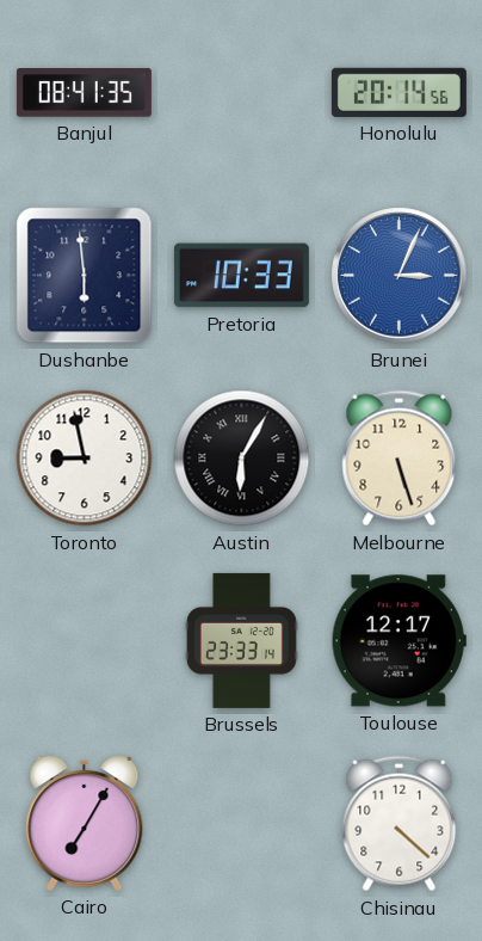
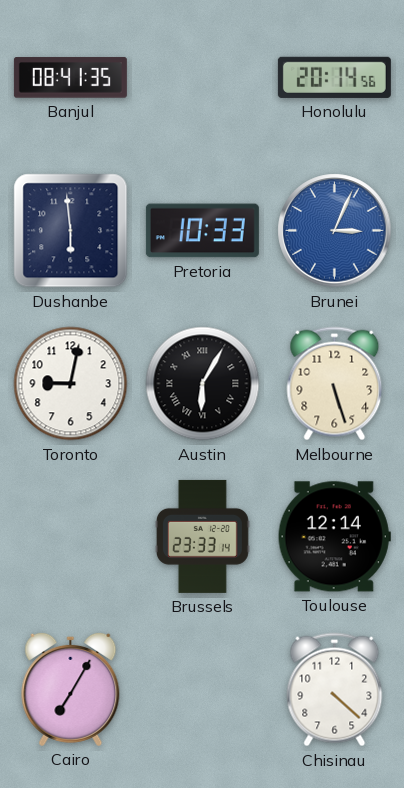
Toronto: 8:58 -> 9:02 (71, 384)
Toulouse: 12:17 -> 12:14 (334, 537)
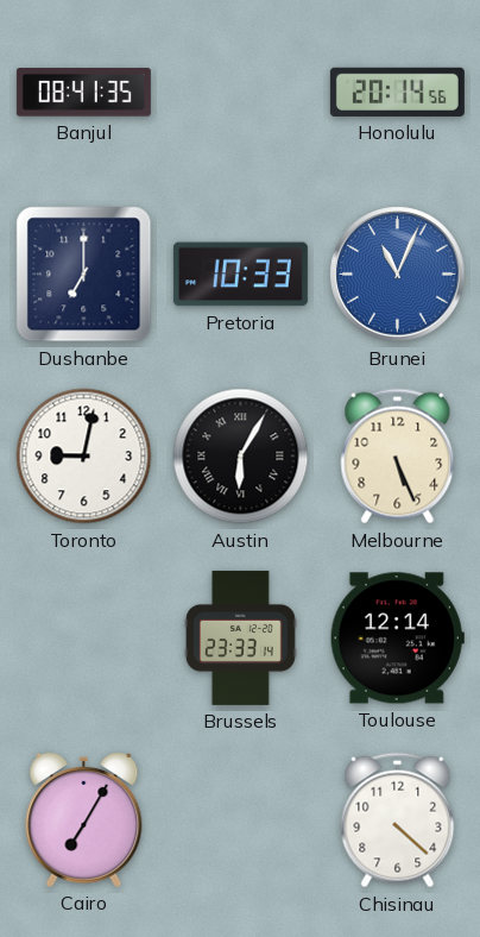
Dushanbe: 5:59 -> 7:00 (84, 275)
Brunei: 3:04 -> 11:04 (398, 275)
Melbourne: 5:27 -> 5:26 (398, 457)
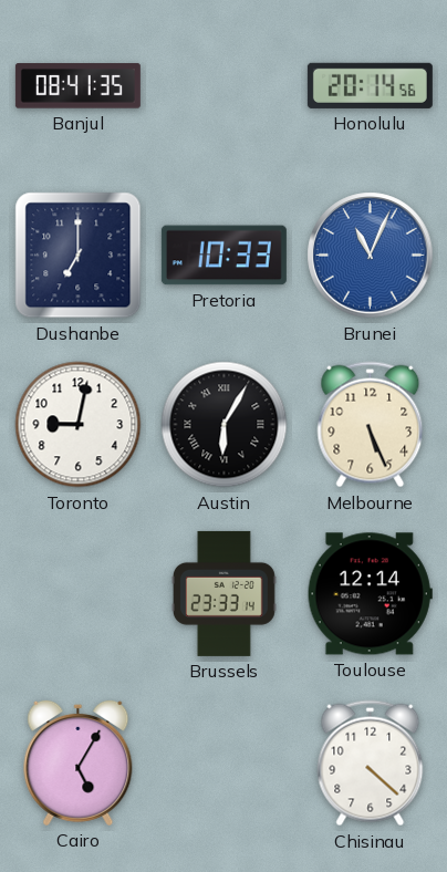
Cairo: 7:05 -> 5:05 (79, 762)
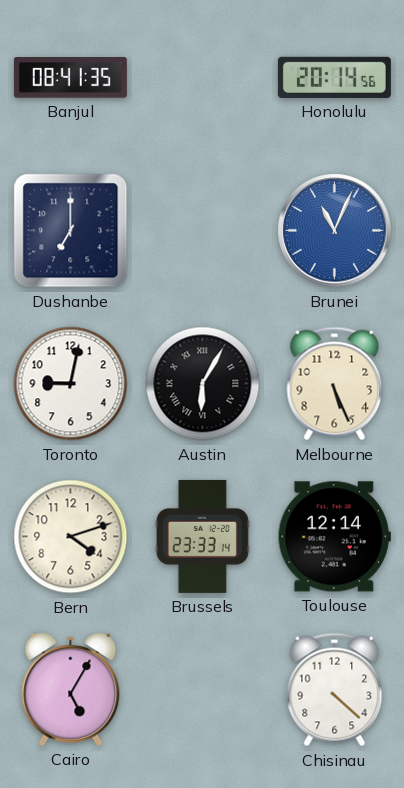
Pretoria: 10:33 -> none (224, 256)
Bern: none -> 4:12 (71, 537)
